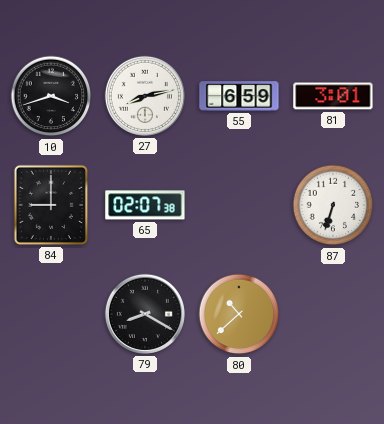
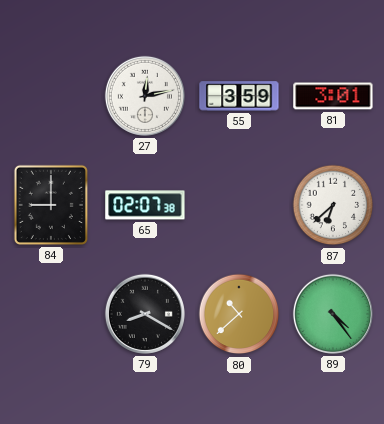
10: 3:42 -> none (51, 96)
27: 8:13 -> 12:13 (145, 96)
55: 6:59 -> 3:59 (239, 96)
87: 6:33 -> 6:38 (333, 205)
89: none -> 4:24 (333, 314)
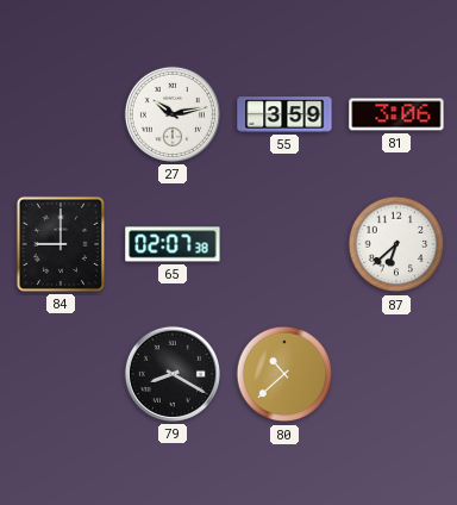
27: 12:13 -> 10:13 (173, 114)
81: 3:01 -> 3:06 (396, 114)
89: 4:24 -> none (333, 314)
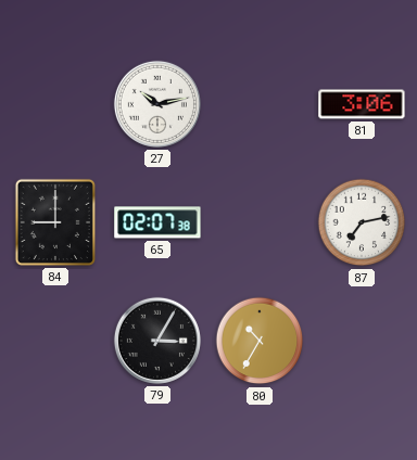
55: 3:59 -> none (284, 114)
87: 6:38 -> 7:13 (362, 222)
79: 8:20 -> 3:05 (157, 341)
80: 10:38 -> 10:35 (260, 341)
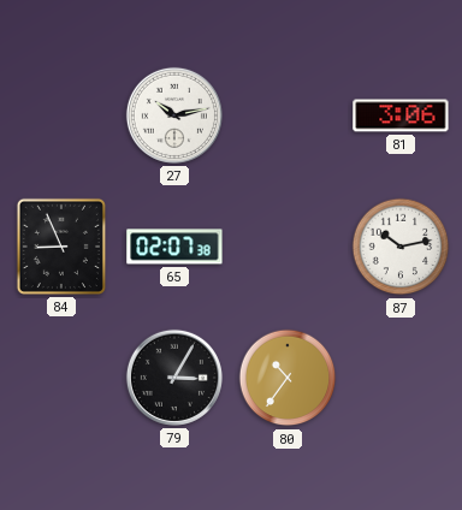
84: 9:00 -> 8:56 (61, 247)
87: 7:13 -> 10:13 (401, 247)
80: 10:35 -> 10:36 (288, 378)
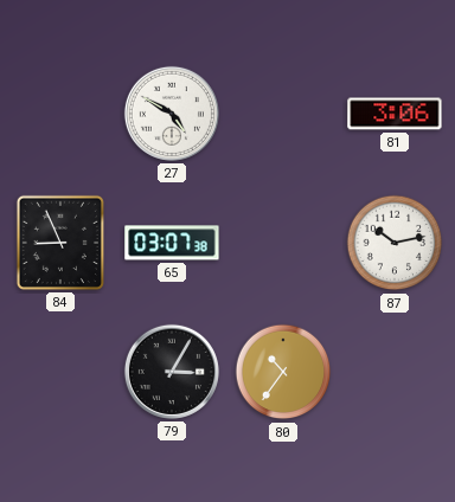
27: 10:13 -> 4:50 (172, 114)
65: 02:07 -> 03:07 (172, 243)
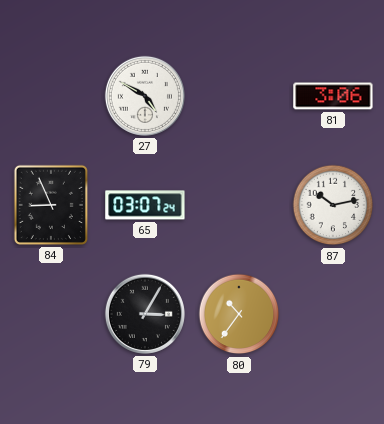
65: 03:07:38 -> 03:07:24 (145, 205)
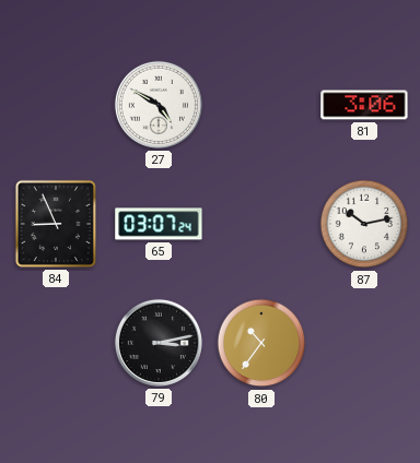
79: 3:05 -> 3:13 (159, 343)
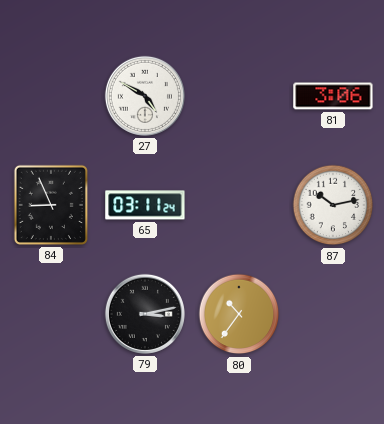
65: 03:07 -> 03:11 (145, 205)
